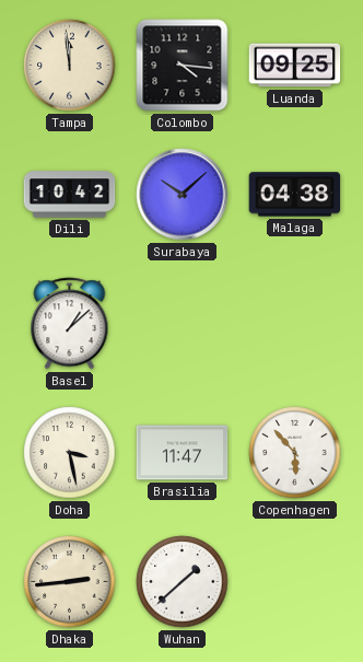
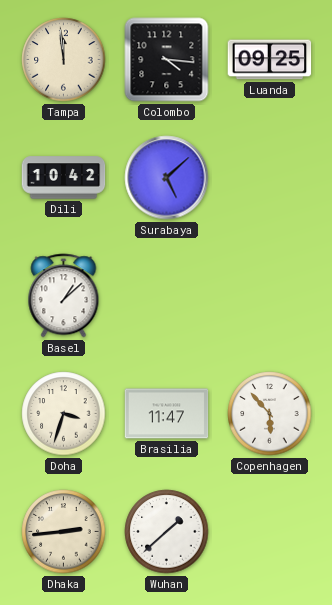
Surabaya: 10:08 -> 5:08 (167, 178)
Malaga: 04:38 -> none (295, 195)
Doha: 3:28 -> 3:33 (64, 414)
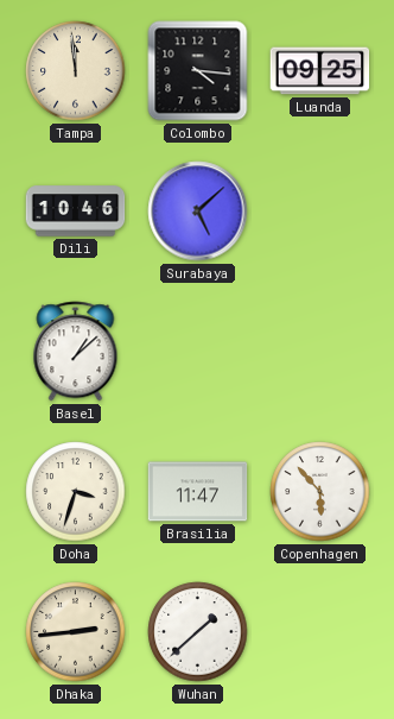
Dili: 10:42 -> 10:46 (76, 212)
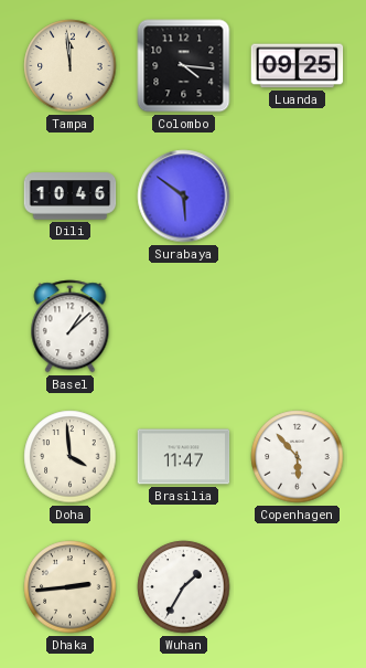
Surabaya: 5:08 -> 5:51 (184, 197)
Doha: 3:33 -> 3:59 (71, 457)
Wuhan: 1:38 -> 1:35 (184, 587)
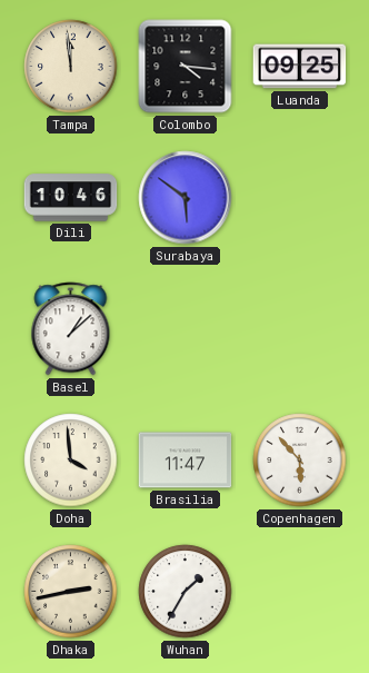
Dhaka: 2:44 -> 2:43 (71, 592)
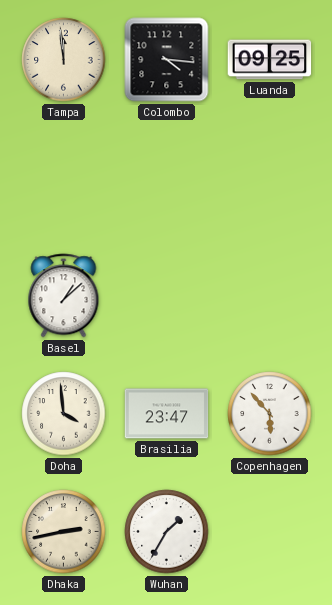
Dili: 10:46 -> none (71, 198)
Surabaya: 5:51 -> none (186, 198)
Brasilia: 11:47 -> 23:47 (167, 414)
